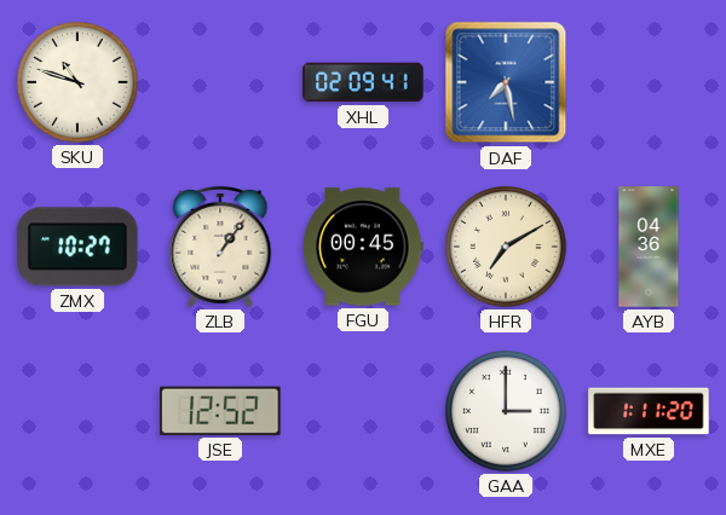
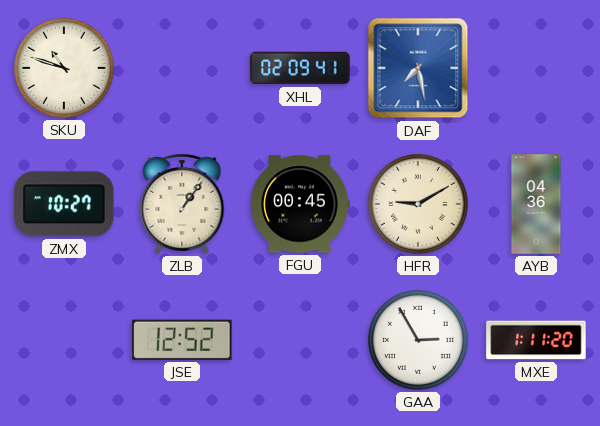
HFR: 7:10 -> 9:10 (419, 205)
GAA: 3:00 -> 2:55 (419, 341)
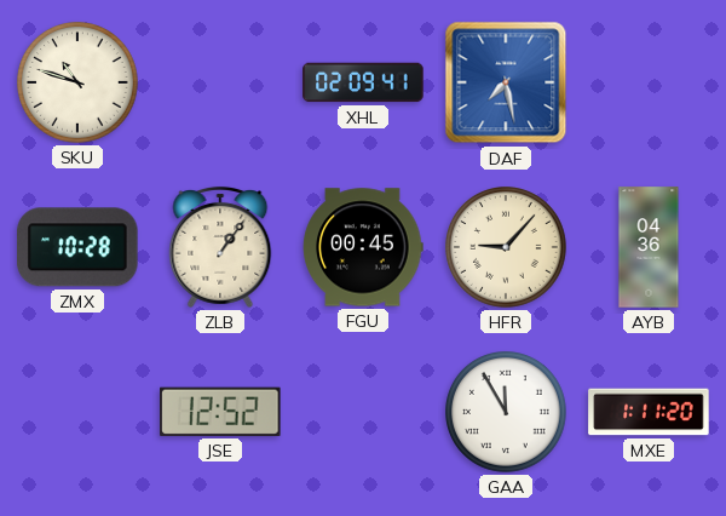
ZMX: 10:27 -> 10:28 (77, 247)
HFR: 9:10 -> 9:07 (507, 248)
GAA: 2:55 -> 11:55 (507, 413)
